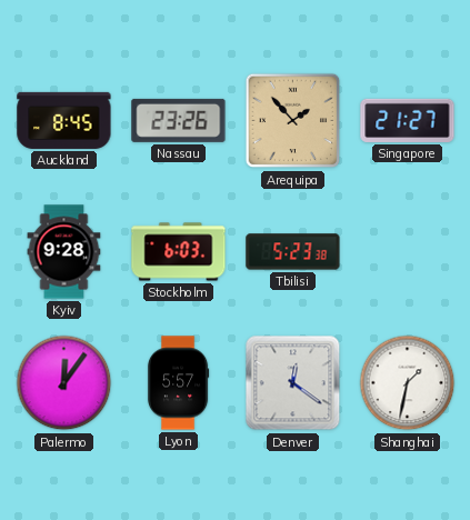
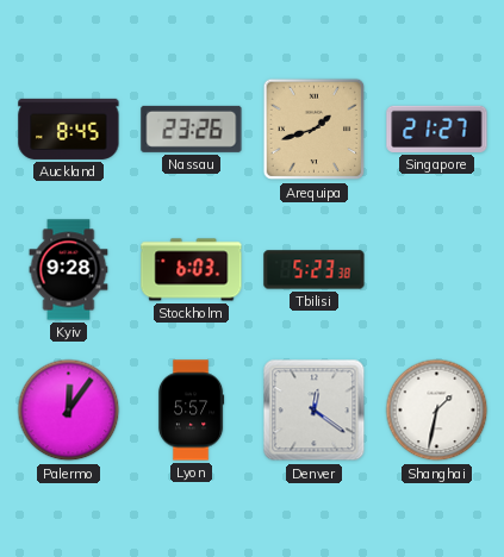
Arequipa: 1:53 -> 1:42 (315, 130)
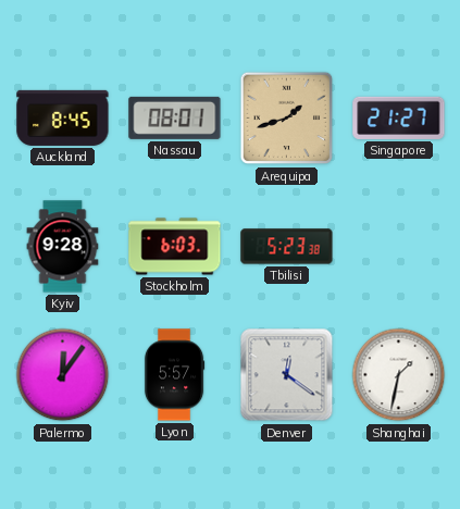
Nassau: 23:26 -> 08:01 (175, 117)
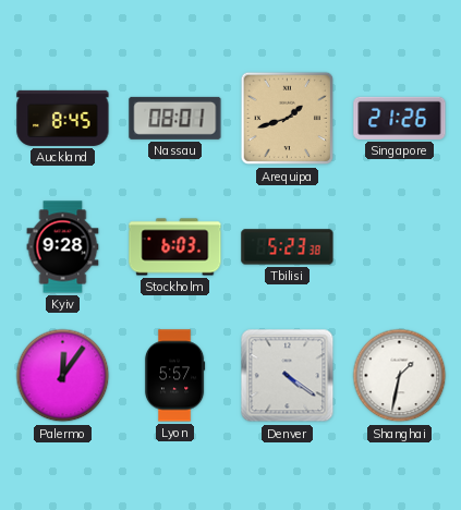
Singapore: 21:27 -> 21:26 (400, 118)
Denver: 12:21 -> 4:21 (288, 376)
